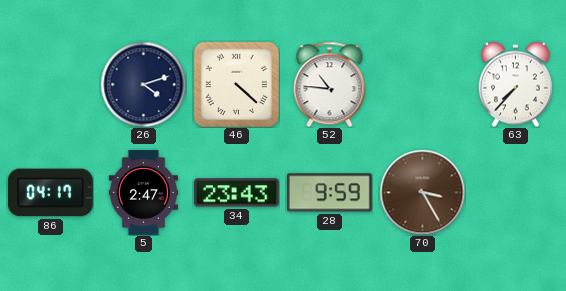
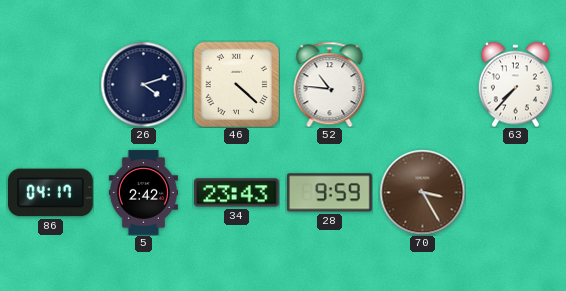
5: 2:47 -> 2:42 (143, 193)
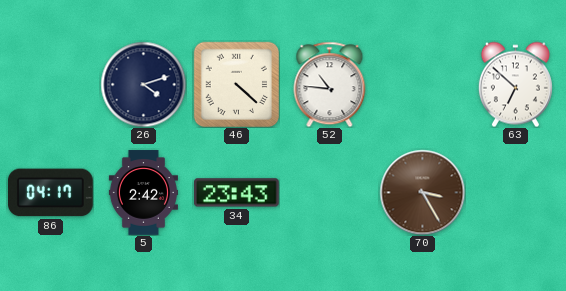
63: 7:37 -> 6:52 (515, 84)
28: 9:59 -> none (330, 193)
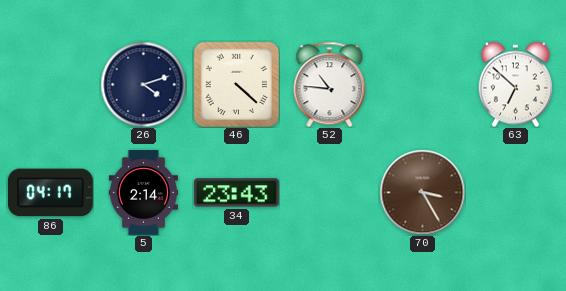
5: 2:42 -> 2:14 (143, 193)
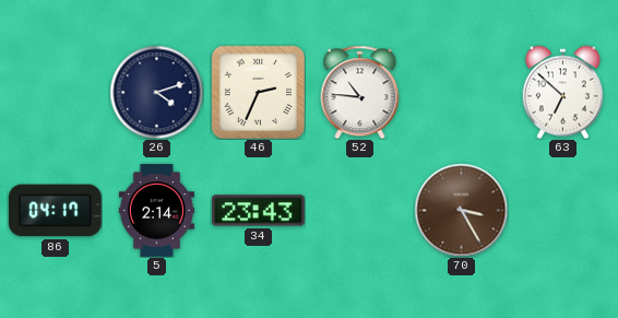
46: 4:22 -> 2:34 (258, 92)
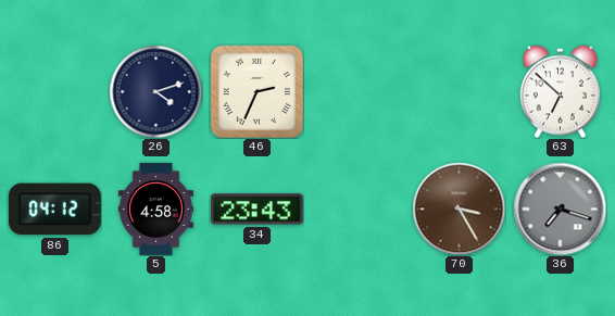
52: 10:46 -> none (360, 92)
86: 04:17 -> 04:12 (54, 210)
5: 2:14 -> 4:58 (155, 210)
36: none -> 7:18 (560, 208)
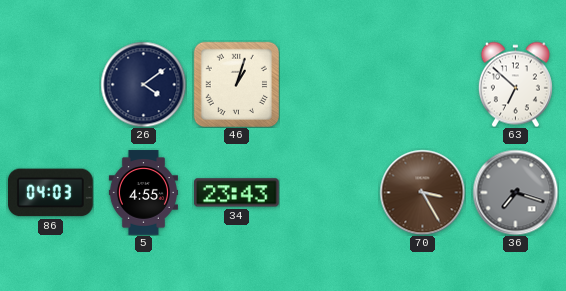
26: 4:12 -> 4:09 (143, 84)
46: 2:34 -> 1:03 (236, 84)
86: 04:12 -> 04:03 (50, 193)
5: 4:58 -> 4:55 (143, 193)
